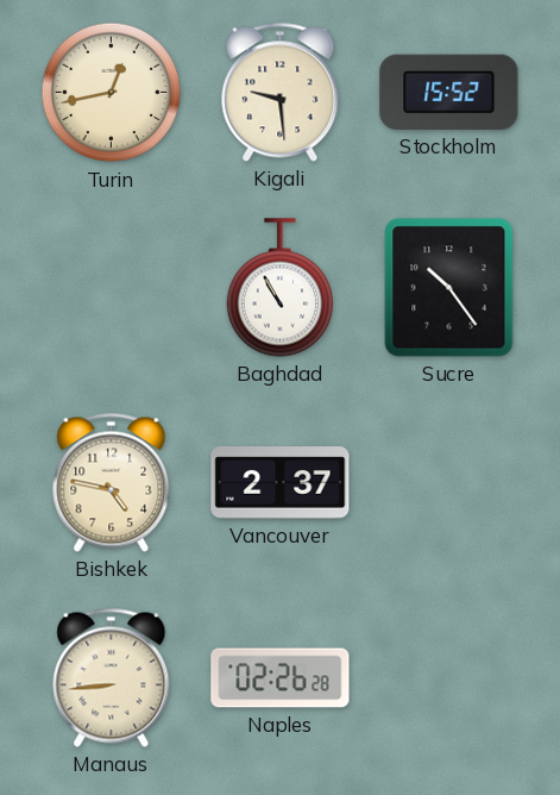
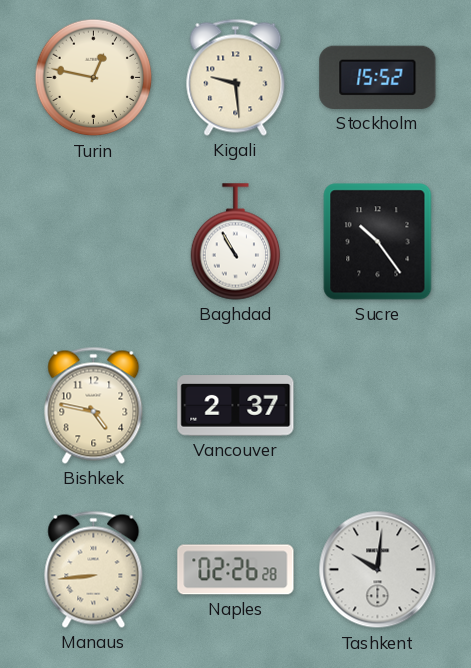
Turin: 12:43 -> 12:47 (94, 78)
Tashkent: none -> 10:01 (378, 570)
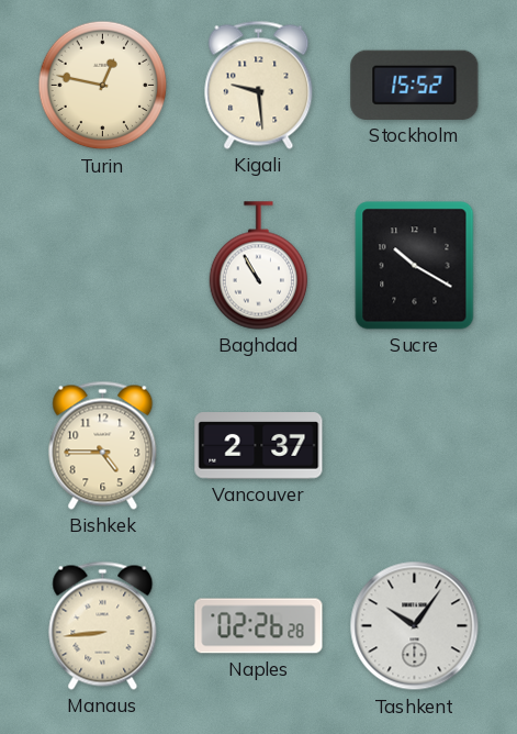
Sucre: 10:24 -> 10:20 (415, 266)
Bishkek: 4:47 -> 4:45 (103, 445)
Tashkent: 10:01 -> 10:06 (415, 626)
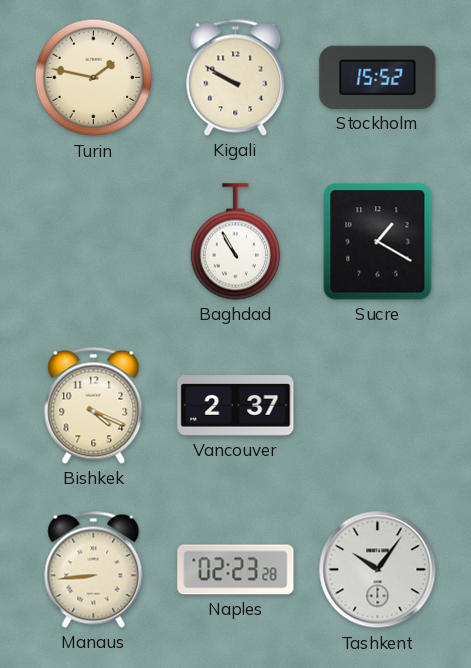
Turin: 12:47 -> 1:47 (94, 78)
Kigali: 9:29 -> 9:50 (236, 77)
Sucre: 10:20 -> 1:20 (378, 242)
Bishkek: 4:45 -> 4:19 (94, 405)
Naples: 02:26 -> 02:23 (236, 570)
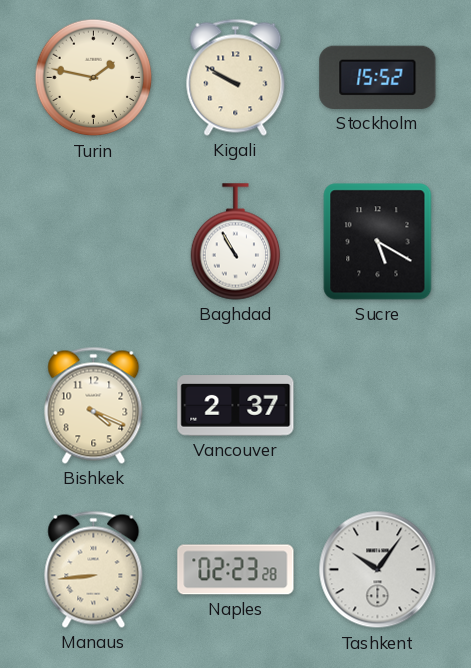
Sucre: 1:20 -> 5:20 (378, 242)
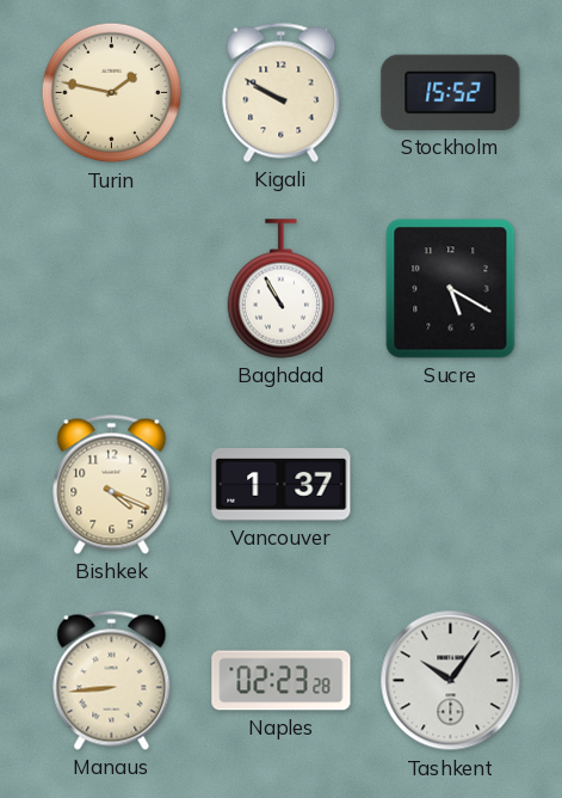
Vancouver: 2:37 -> 1:37 (282, 485)
